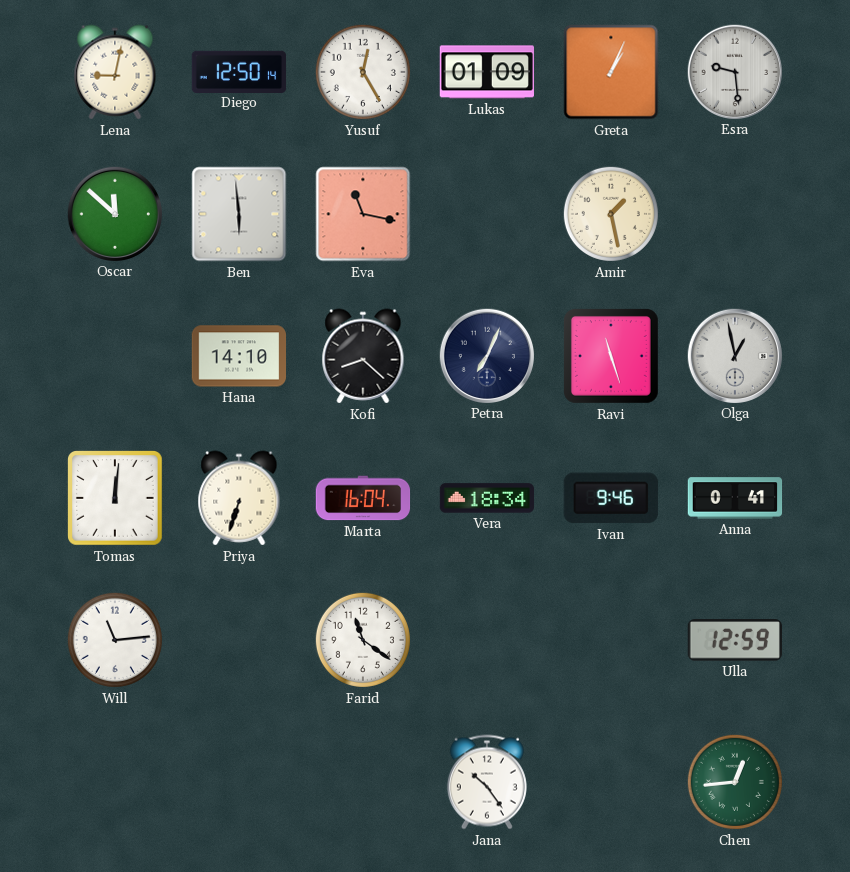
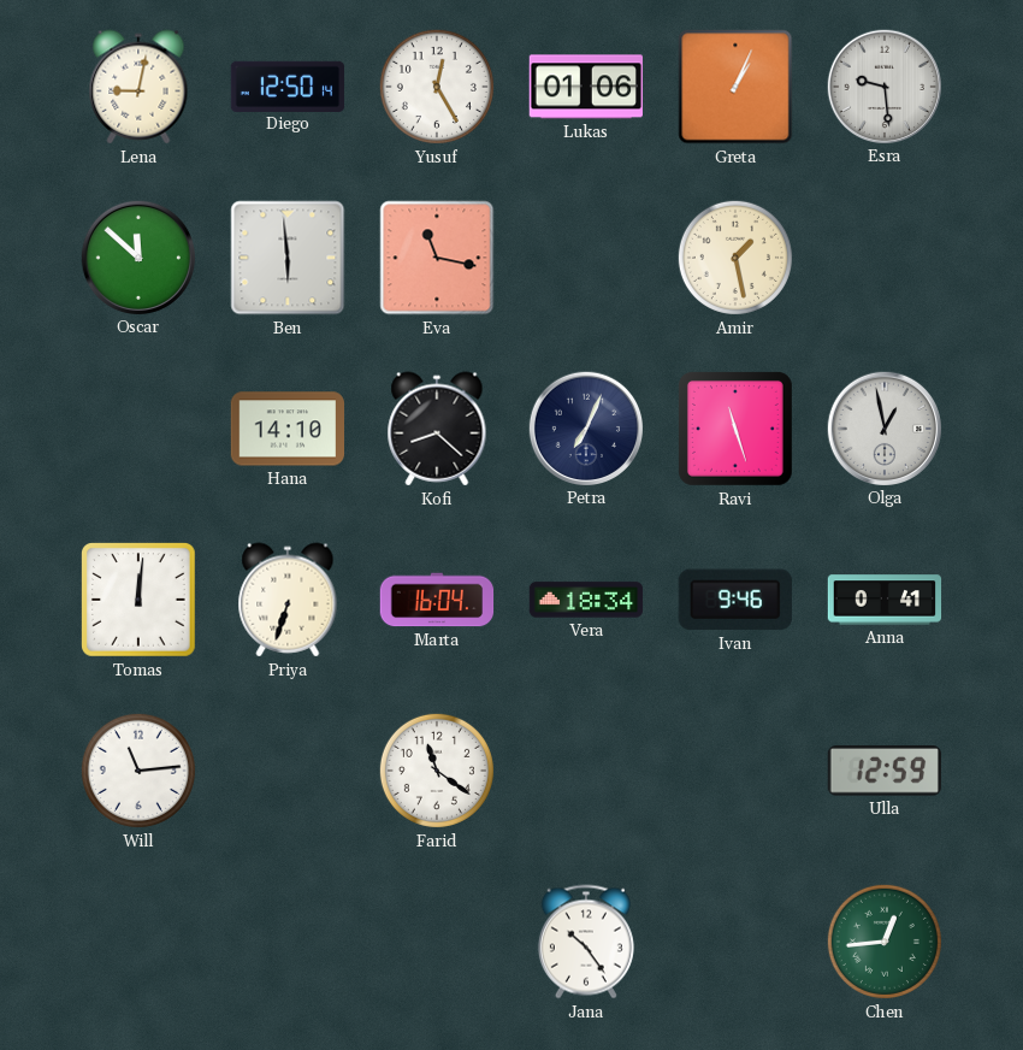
Lukas: 01:09 -> 01:06 (585, 87)
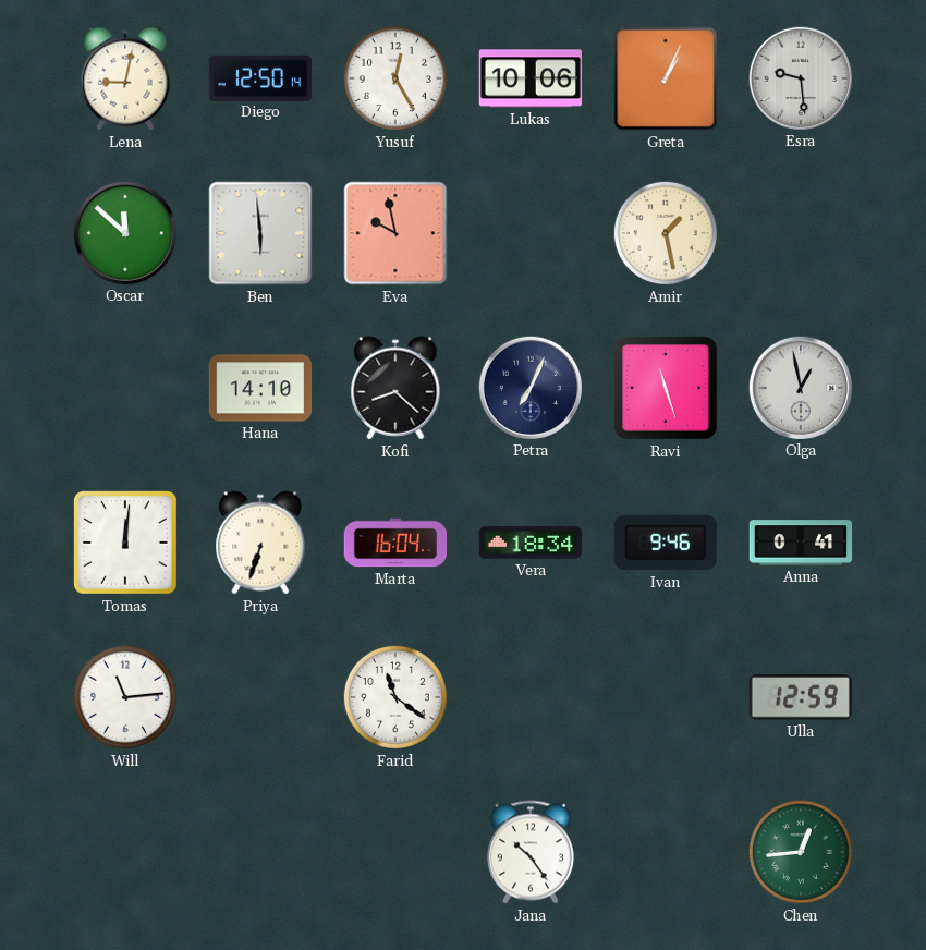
Lukas: 01:06 -> 10:06 (529, 78)
Eva: 11:17 -> 9:58 (395, 233)
